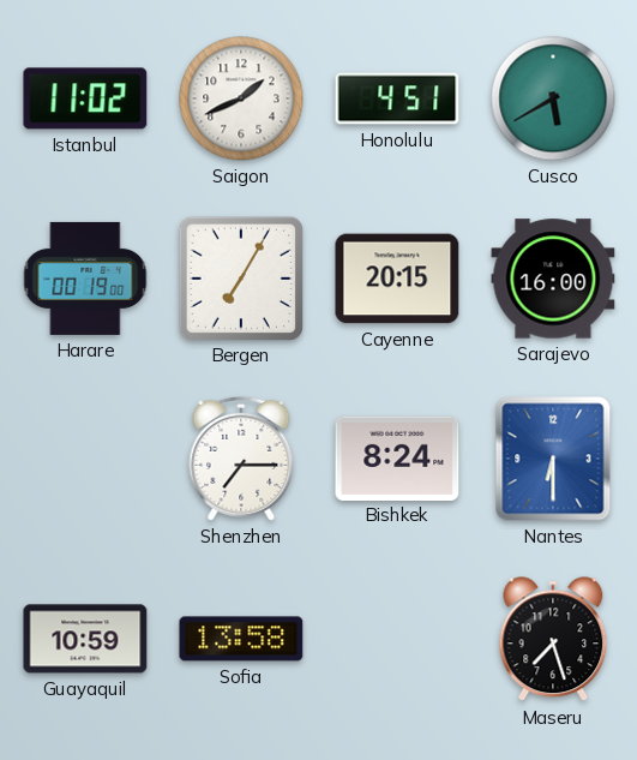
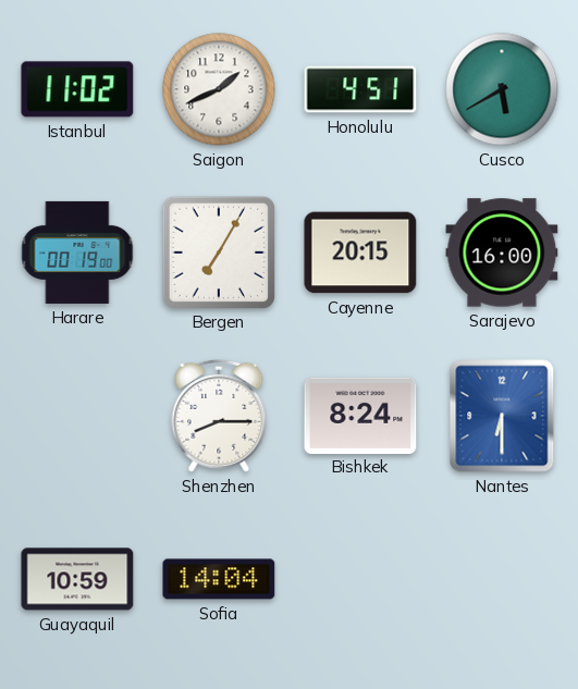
Shenzhen: 7:15 -> 8:15 (219, 416)
Sofia: 13:58 -> 14:04 (219, 579)
Maseru: 7:27 -> none (553, 640)
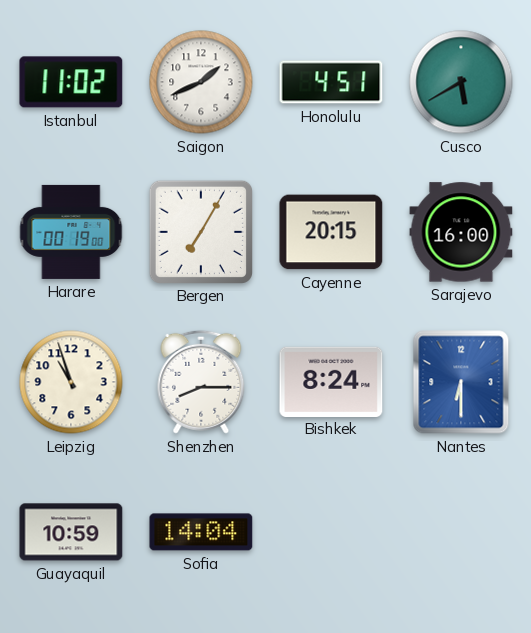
Leipzig: none -> 10:57 (71, 382)
